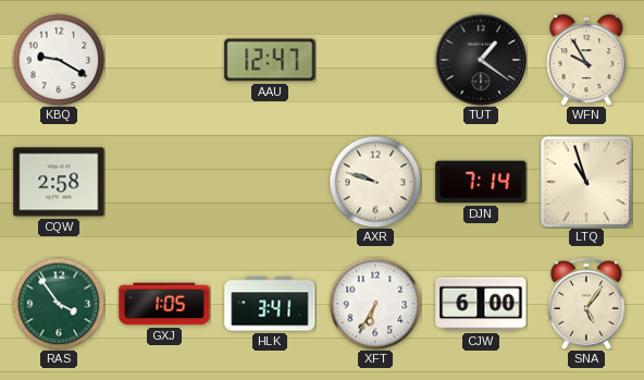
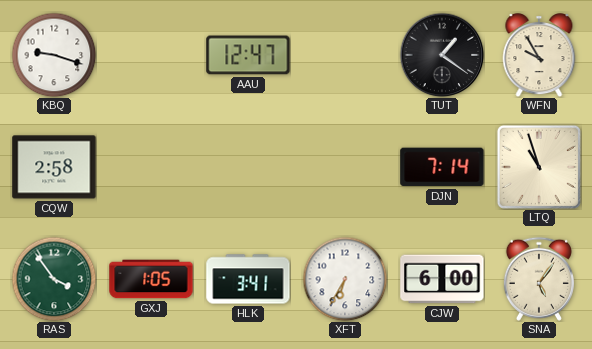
KBQ: 9:20 -> 9:18 (54, 55)
AXR: 9:48 -> none (375, 182)
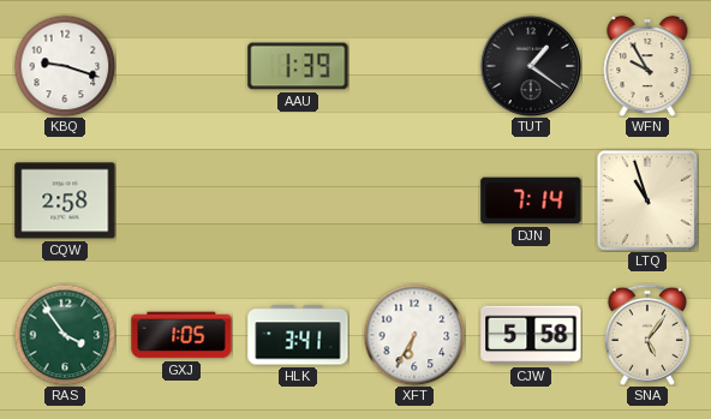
AAU: 12:47 -> 1:39 (298, 66)
CJW: 6:00 -> 5:58 (531, 335)
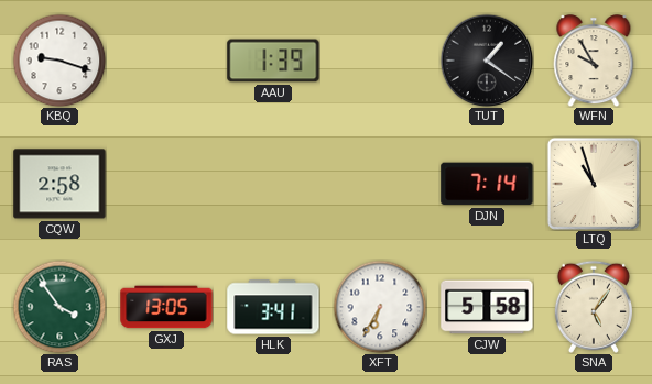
GXJ: 1:05 -> 13:05 (166, 307)
